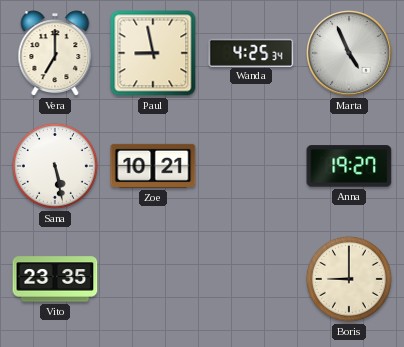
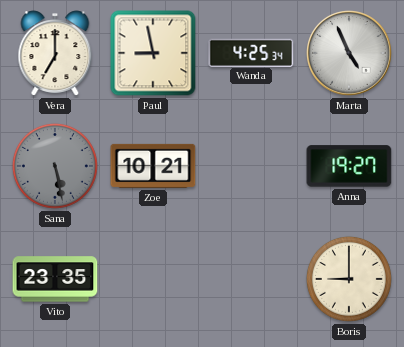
Sana dial: white -> grey (55, 166)
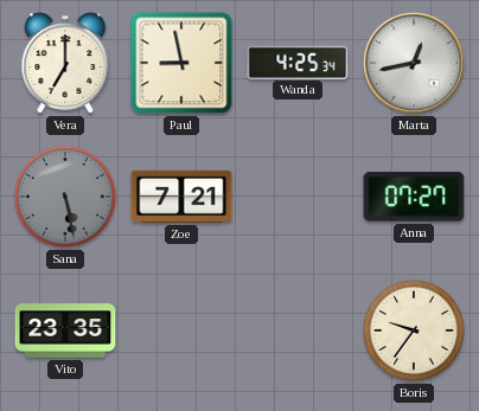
Marta: 4:56 -> 12:43 (415, 64)
Zoe: 10:21 -> 7:21 (181, 197)
Anna: 19:27 -> 07:27 (414, 197)
Boris: 9:00 -> 9:36 (414, 330)
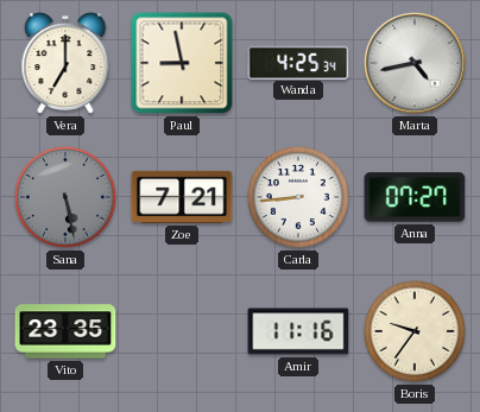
Marta: 12:43 -> 4:43 (416, 64)
Carla: none -> 8:44 (298, 197)
Amir: none -> 11:16 (298, 331)
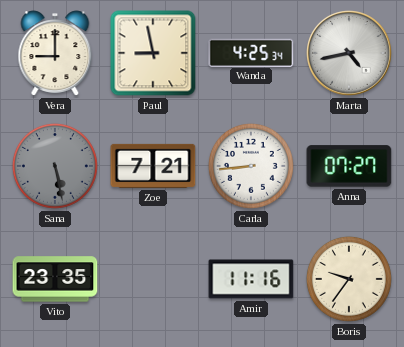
Vera: 7:00 -> 9:00 (55, 53)
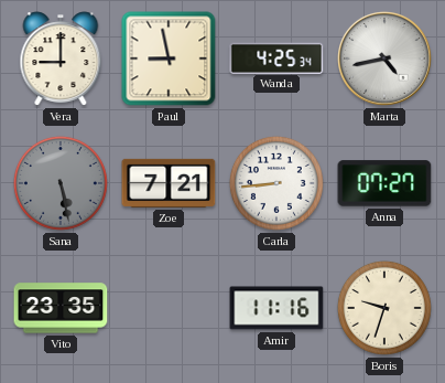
Boris: 9:36 -> 9:33 (384, 308)
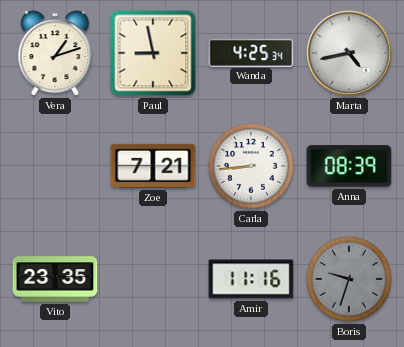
Vera: 9:00 -> 1:12 (55, 53)
Sana: 5:28 -> none (61, 183)
Anna: 07:27 -> 08:39 (349, 166)
Boris dial: cream -> grey (349, 279)
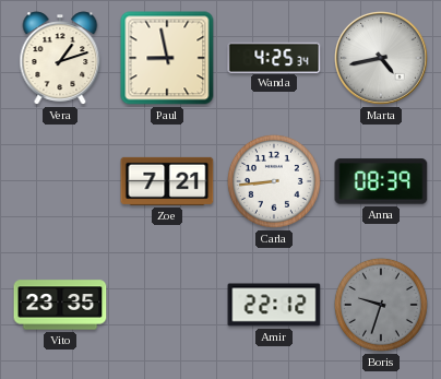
Amir: 11:16 -> 22:12 (274, 305)
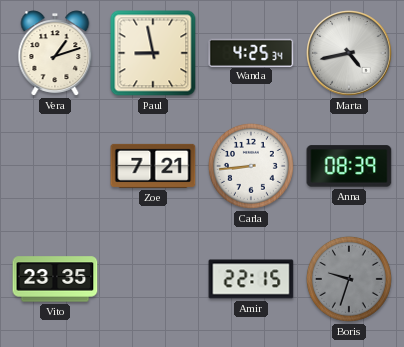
Amir: 22:12 -> 22:15 (251, 279)
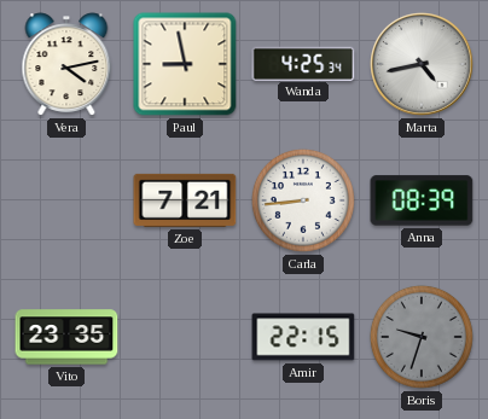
Vera: 1:12 -> 4:13 (66, 64)
